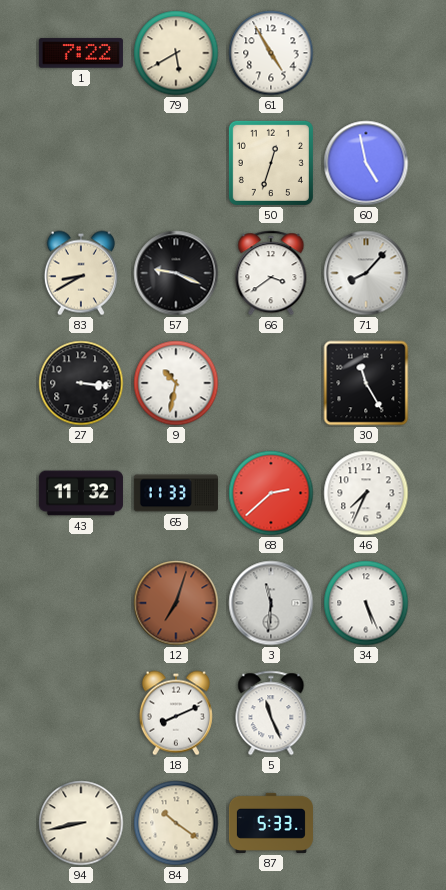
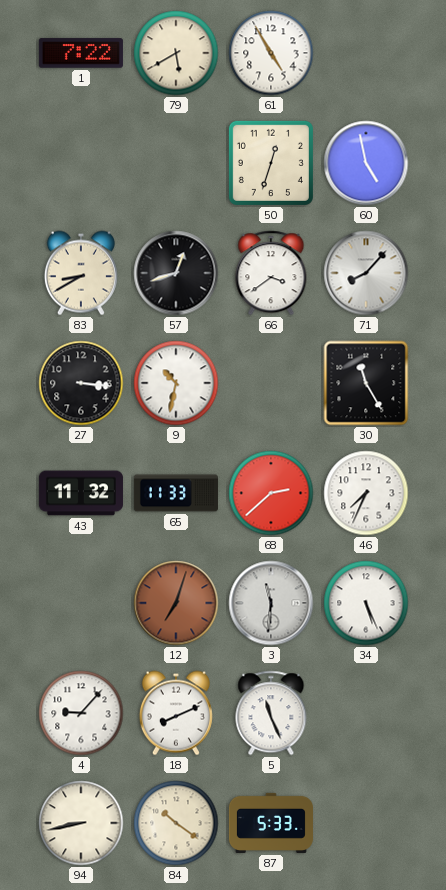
57: 9:19 -> 12:42 (176, 273)
4: none -> 9:07 (81, 713)
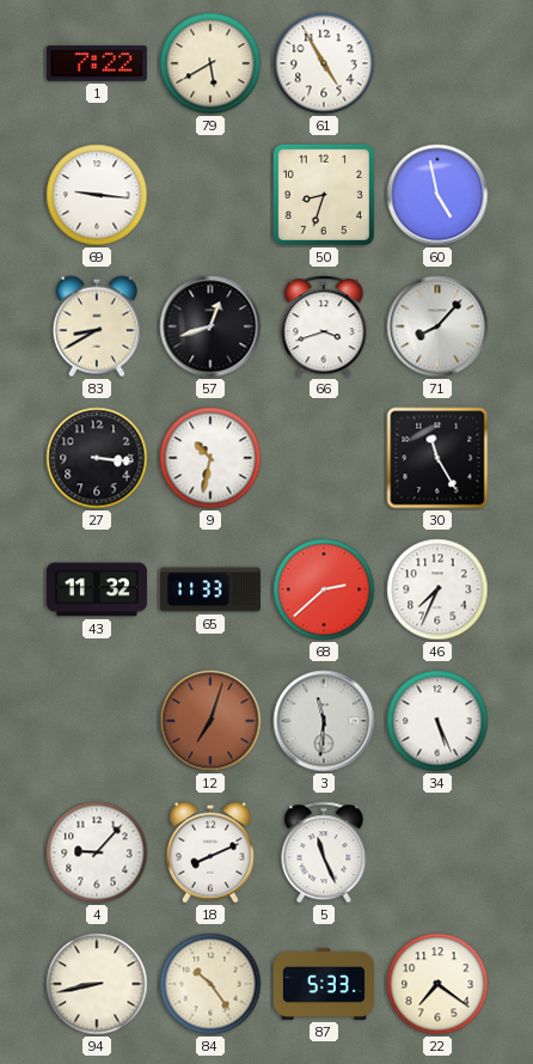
69: none -> 9:16 (97, 195)
50: 12:33 -> 8:33 (324, 195)
66: 3:39 -> 3:42 (324, 326)
84: 10:21 -> 10:24 (210, 984)
22: none -> 7:21 (437, 984)
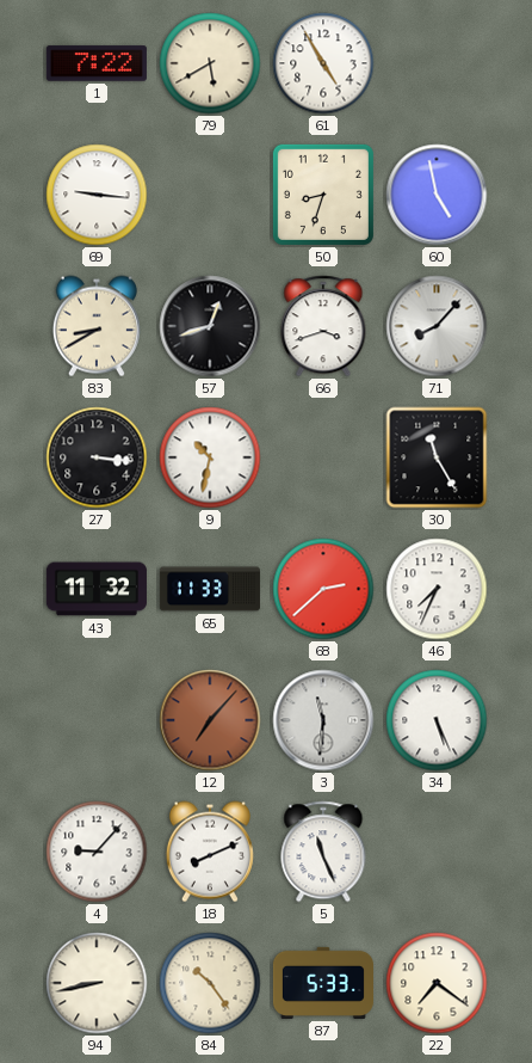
12: 7:03 -> 7:07 (210, 720)
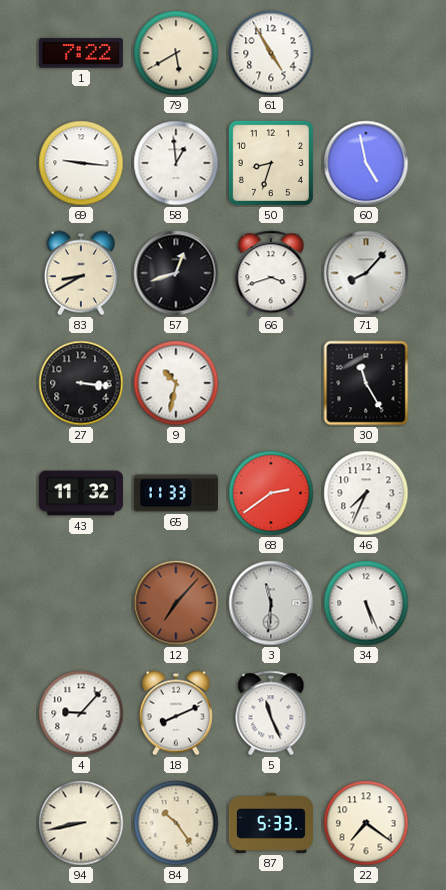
58: none -> 12:59 (176, 163)
68: 2:38 -> 2:39 (271, 493)
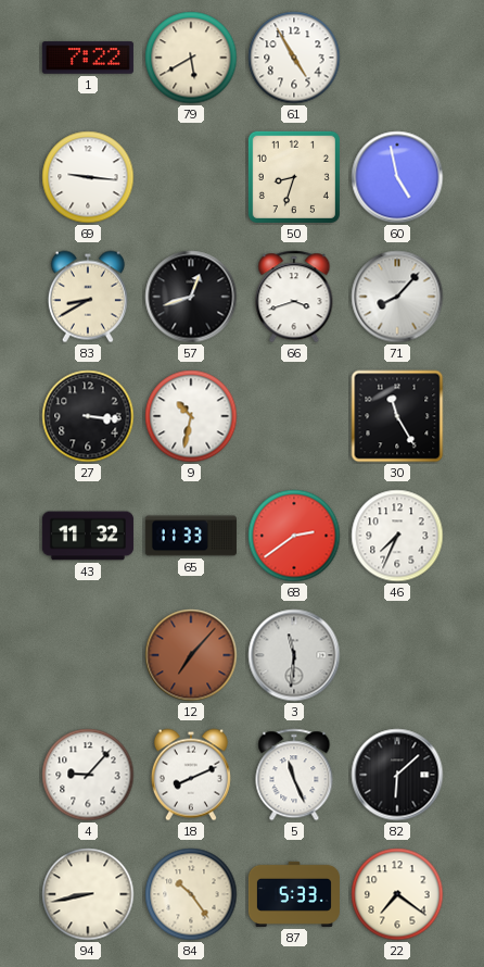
58: 12:59 -> none (176, 163)
34: 5:26 -> none (366, 603)
82: none -> 6:08 (397, 775)
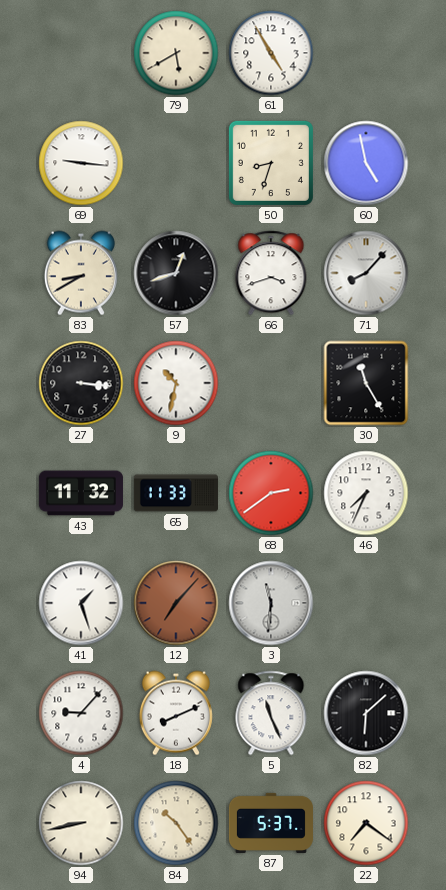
1: 7:22 -> none (88, 58)
41: none -> 1:27 (81, 603)
87: 5:33 -> 5:37 (271, 823)
